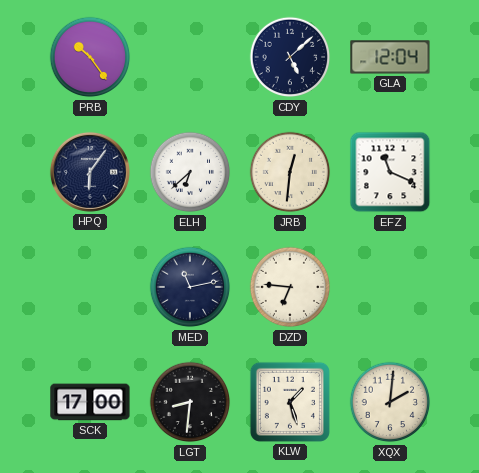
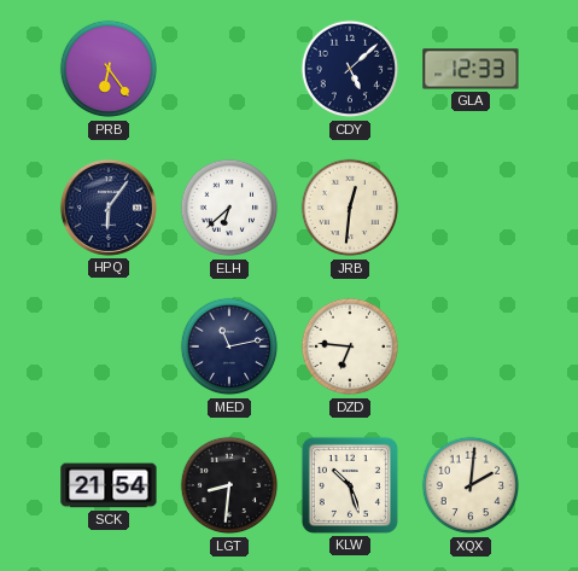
PRB: 10:24 -> 6:24 (109, 69)
GLA: 12:04 -> 12:33 (471, 69)
EFZ: 11:19 -> none (390, 172)
SCK: 17:00 -> 21:54 (109, 485)
KLW: 1:27 -> 10:27 (350, 485)
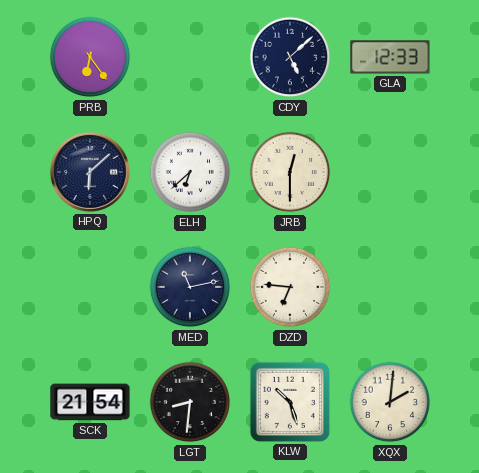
HPQ: 6:06 -> 6:08 (90, 172)
JRB: 12:31 -> 12:30 (290, 172)
